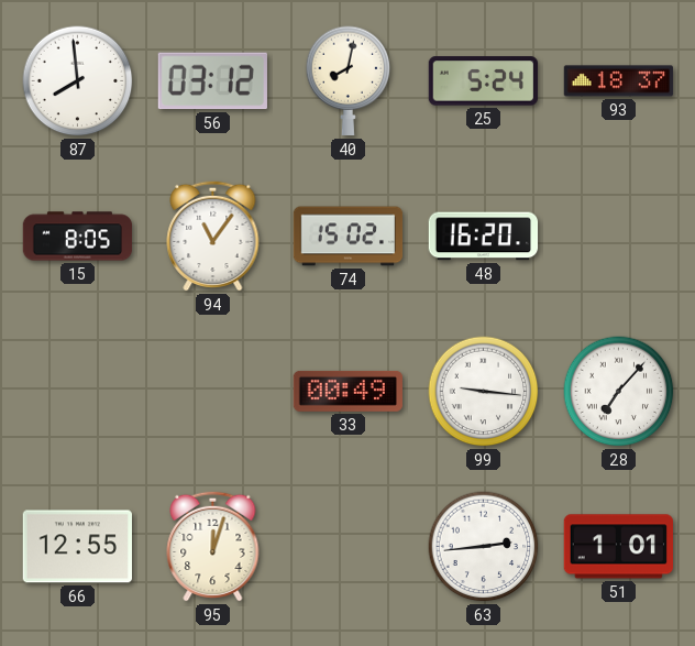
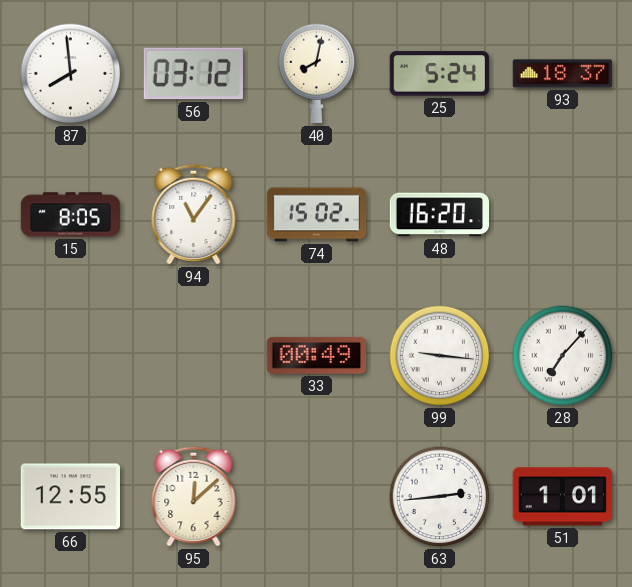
95: 12:03 -> 12:08 (194, 496)
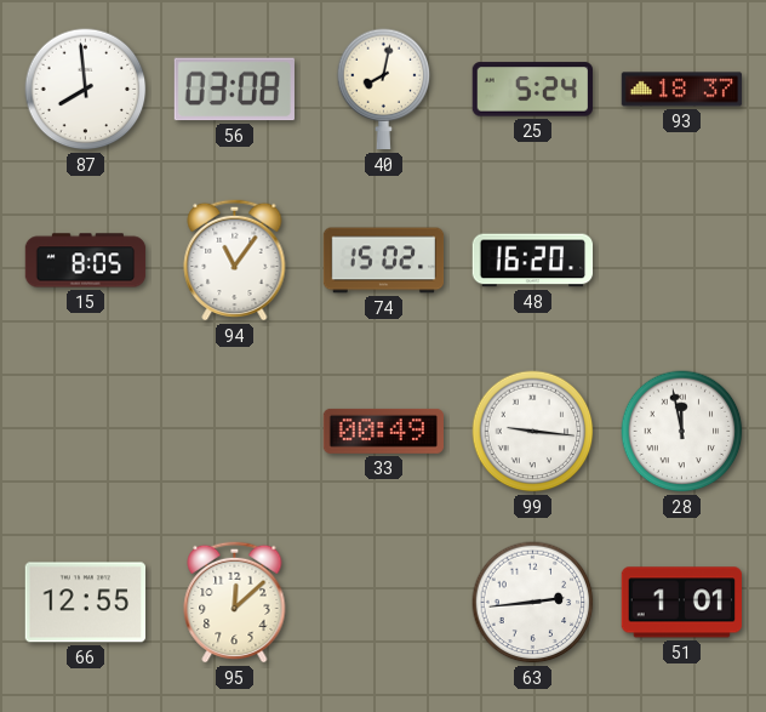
56: 03:12 -> 03:08 (234, 90)
28: 7:07 -> 11:58 (682, 432)
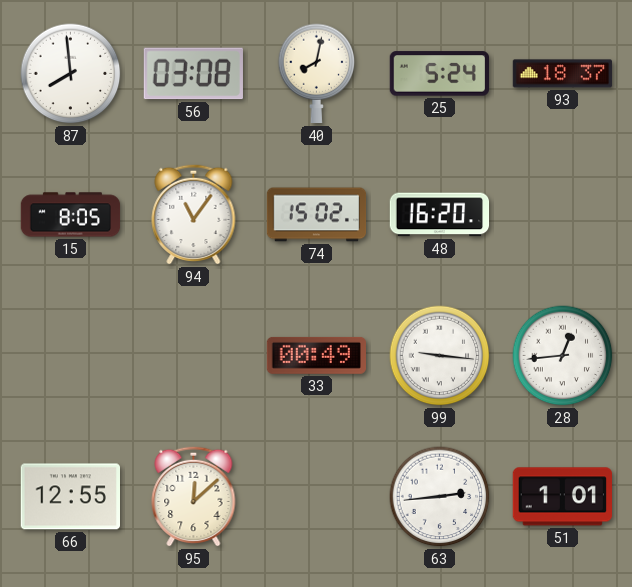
28: 11:58 -> 12:44 (563, 356)
